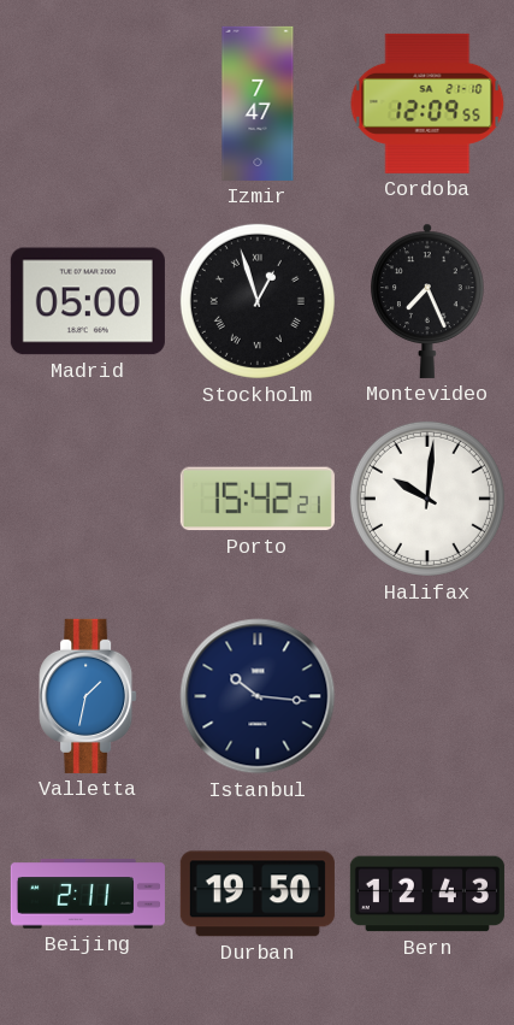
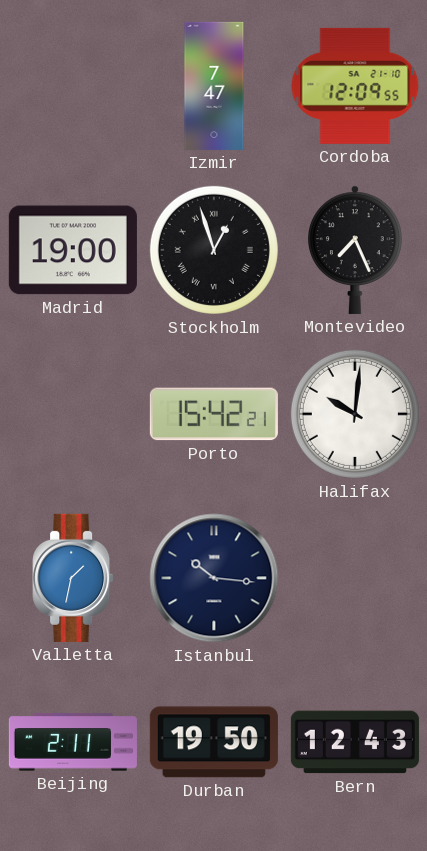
Madrid: 05:00 -> 19:00 (73, 250)
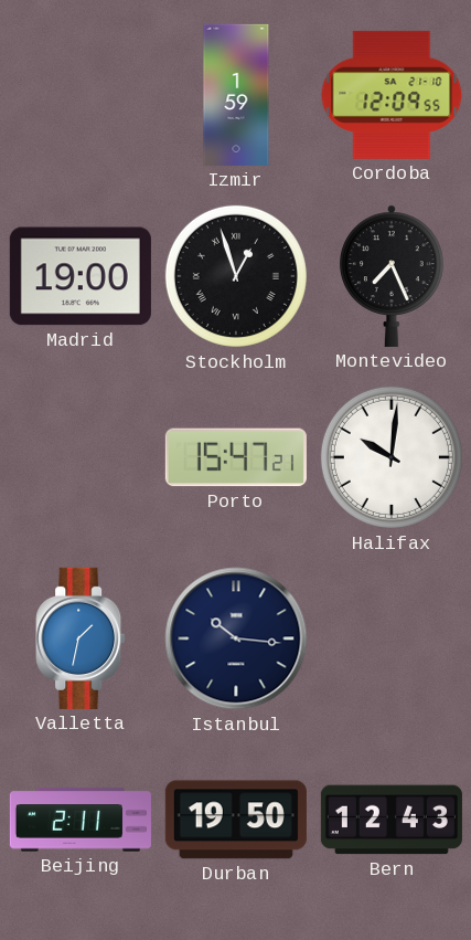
Izmir: 7:47 -> 1:59 (236, 95)
Porto: 15:42 -> 15:47 (236, 457)
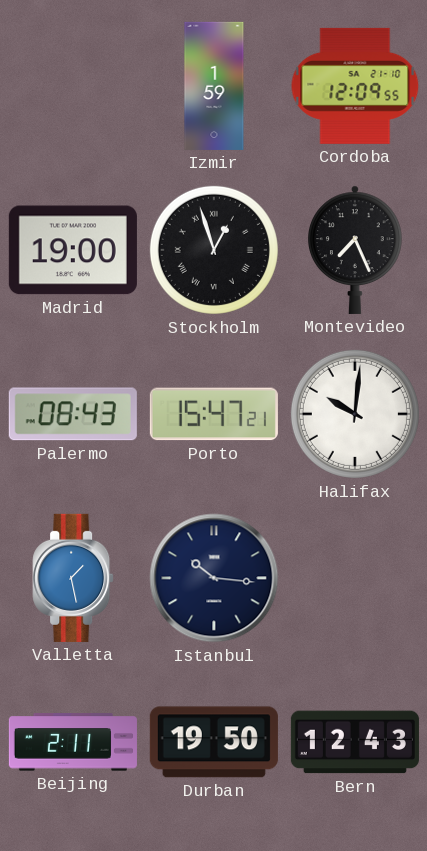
Palermo: none -> 08:43 (73, 414)
Valletta: 1:32 -> 1:28 (73, 578)
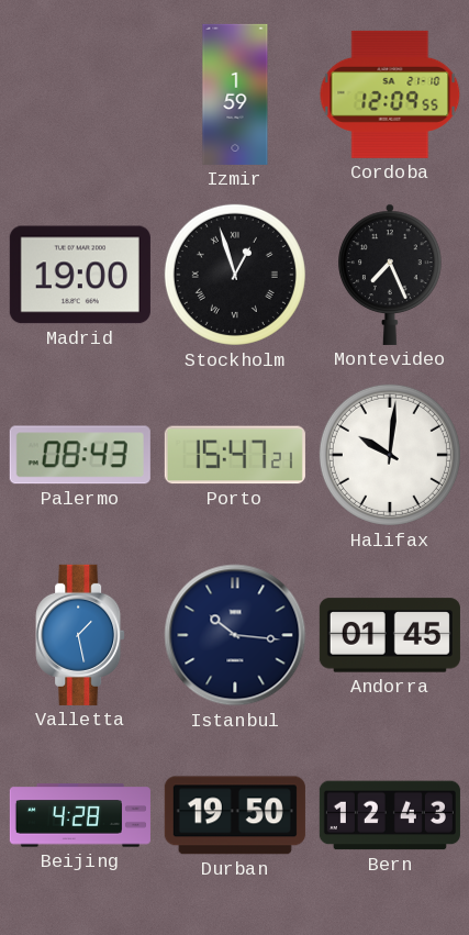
Andorra: none -> 01:45 (390, 635)
Beijing: 2:11 -> 4:28 (80, 815)
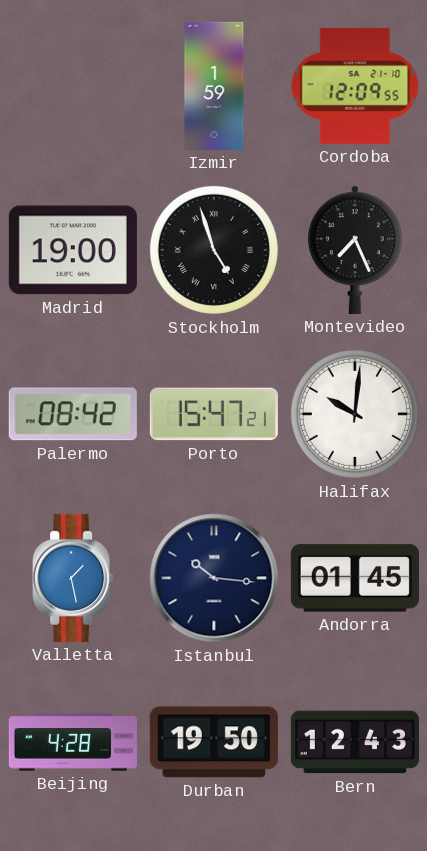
Stockholm: 12:57 -> 4:57 (214, 250)
Palermo: 08:43 -> 08:42 (73, 414)
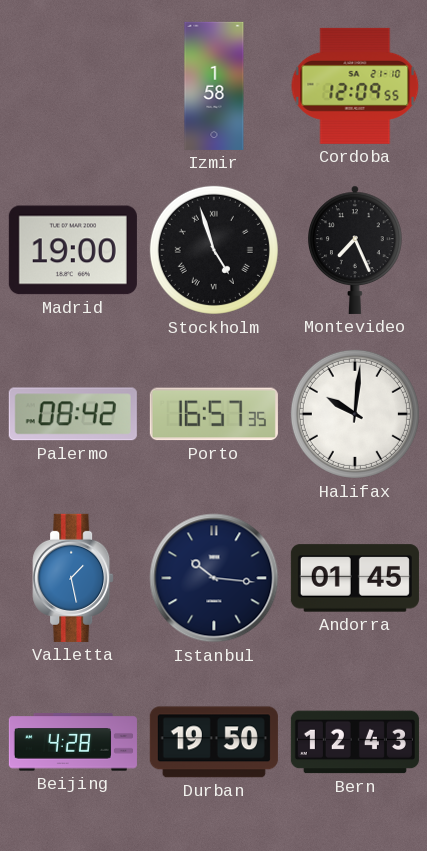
Izmir: 1:59 -> 1:58 (214, 86)
Porto: 15:47 -> 16:57 (214, 414)
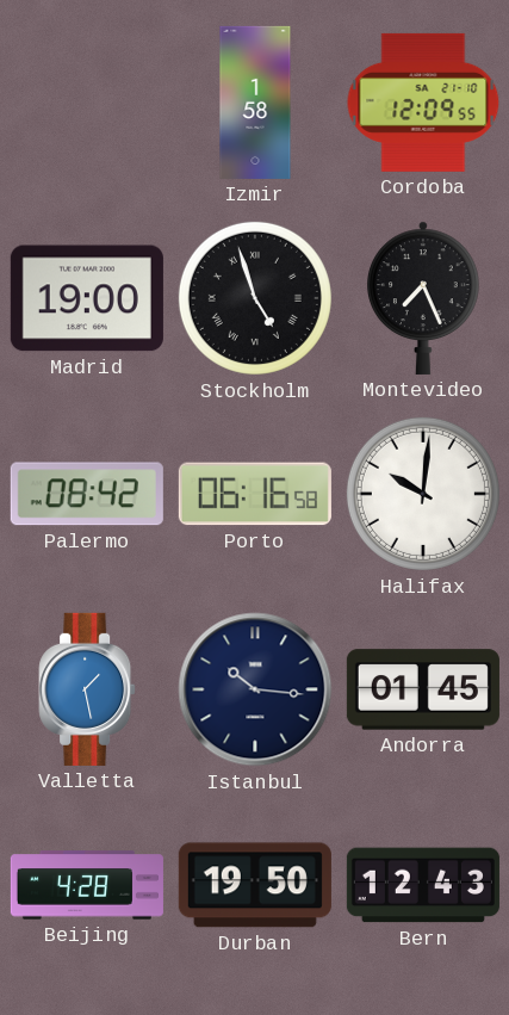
Porto: 16:57 -> 06:16 (255, 494)
